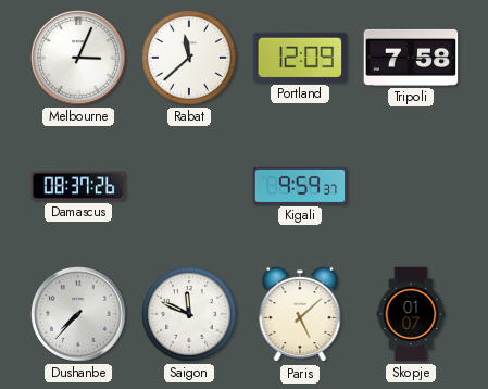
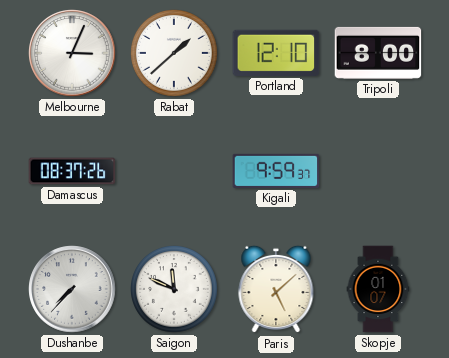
Rabat: 11:38 -> 1:38 (174, 53)
Portland: 12:09 -> 12:10 (276, 53)
Tripoli: 7:58 -> 8:00 (378, 53)
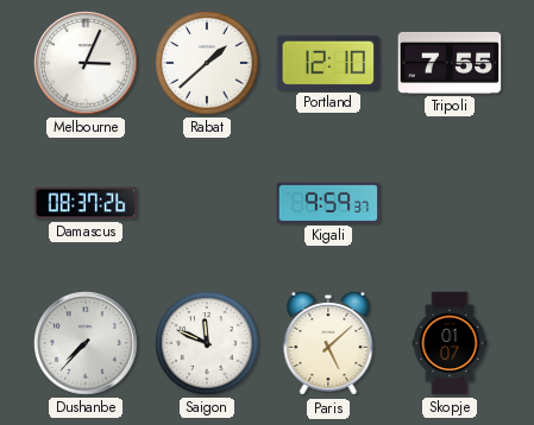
Tripoli: 8:00 -> 7:55 (450, 63)
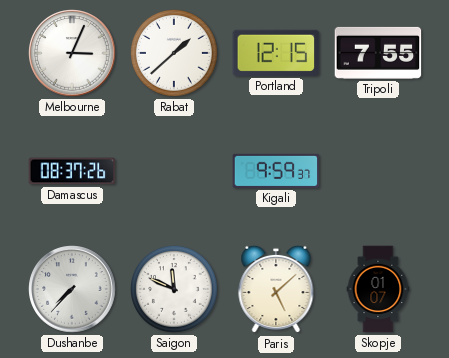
Portland: 12:10 -> 12:15 (276, 53)
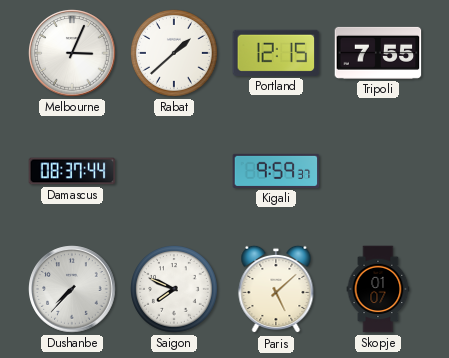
Damascus: 08:37:26 -> 08:37:44 (72, 171)
Saigon: 11:49 -> 7:49 (174, 289)
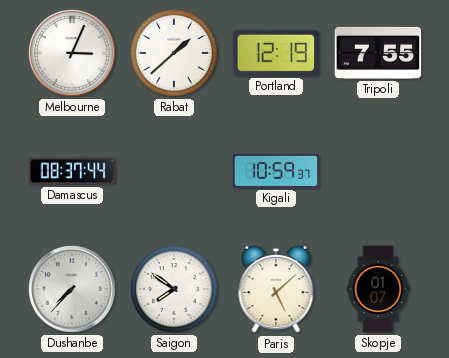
Portland: 12:15 -> 12:19 (276, 53)
Kigali: 9:59 -> 10:59 (276, 171)
Saigon: 7:49 -> 7:51 (174, 289)
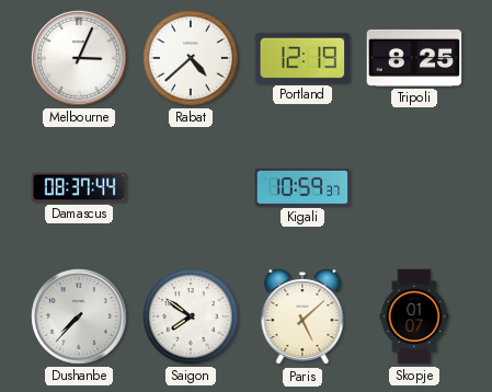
Rabat: 1:38 -> 4:38 (191, 58)
Tripoli: 7:55 -> 8:25 (414, 58)
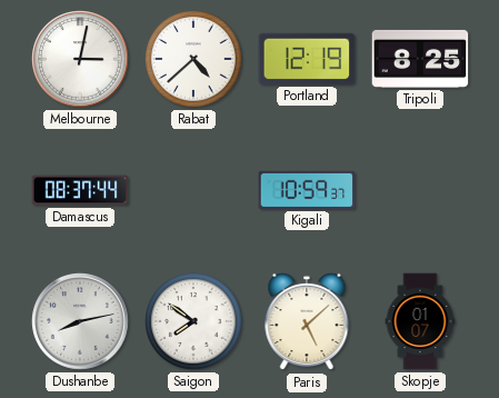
Melbourne: 3:04 -> 3:02 (80, 59)
Dushanbe: 7:37 -> 8:13 (80, 321)
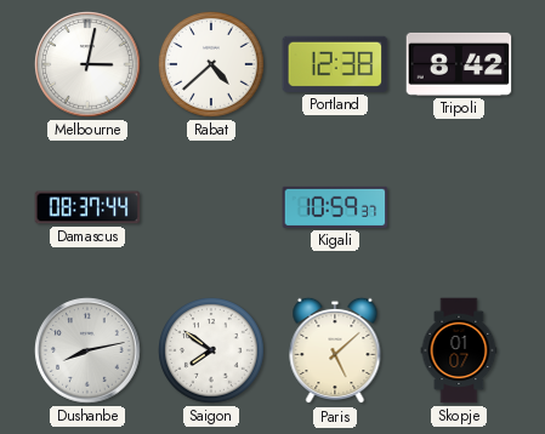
Portland: 12:19 -> 12:38 (335, 64)
Tripoli: 8:25 -> 8:42 (459, 64)
